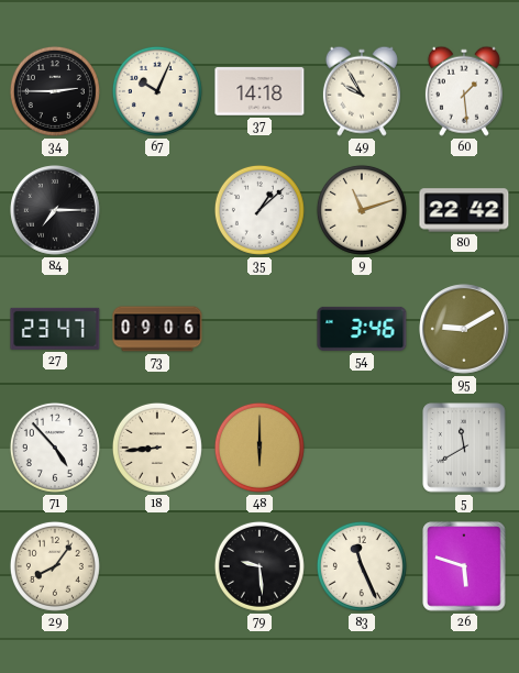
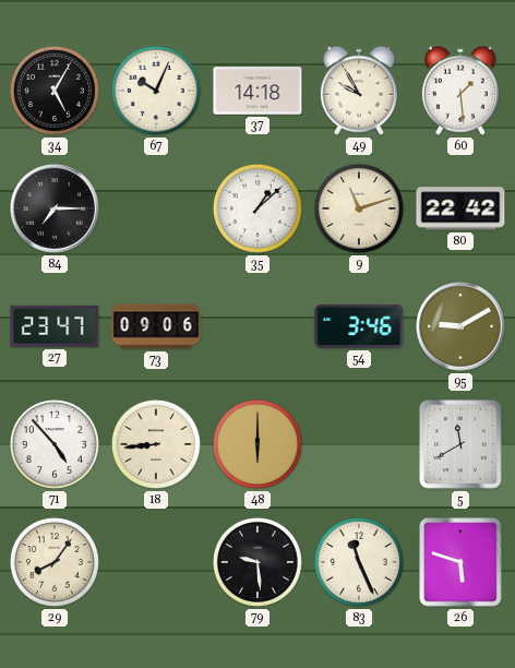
34: 2:45 -> 5:05 (55, 91)
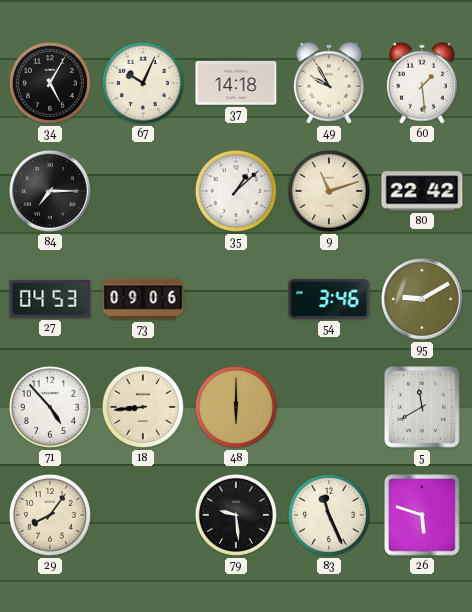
27: 23:47 -> 04:53 (50, 299)
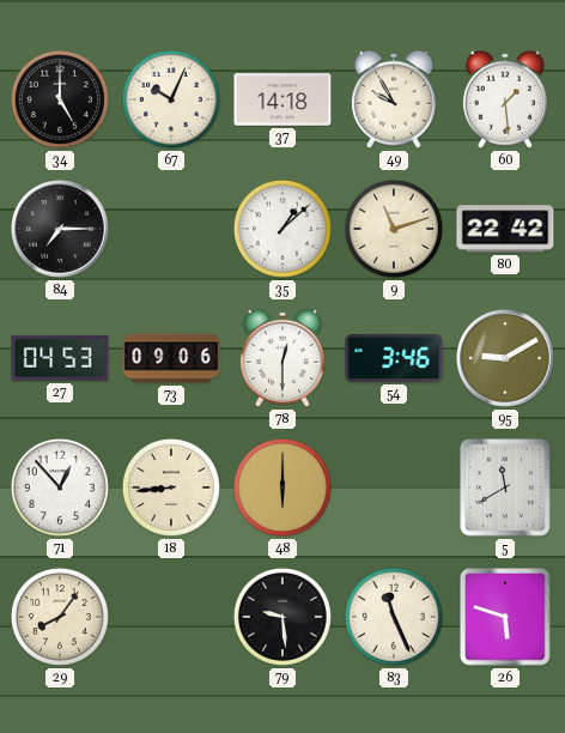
34: 5:05 -> 5:00 (60, 99)
78: none -> 12:30 (282, 358)
71: 4:53 -> 12:53 (60, 487)
